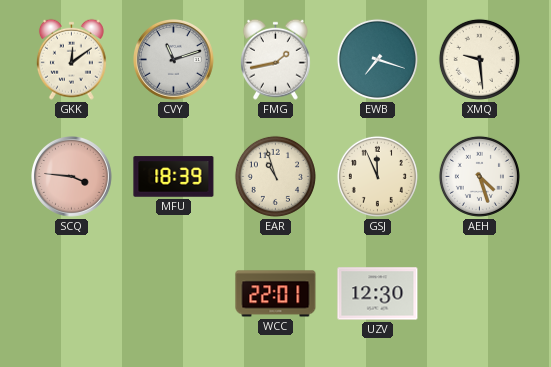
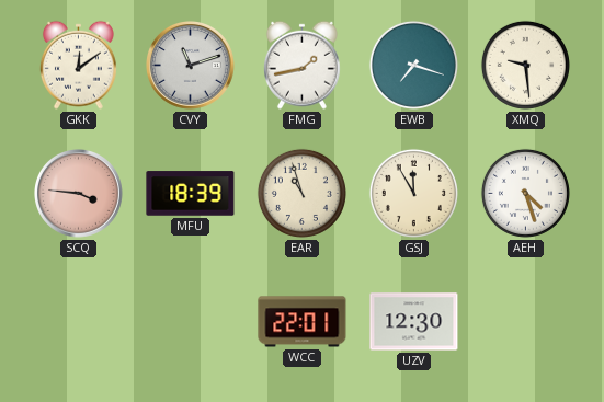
GSJ: 11:56 -> 11:55 (413, 193)
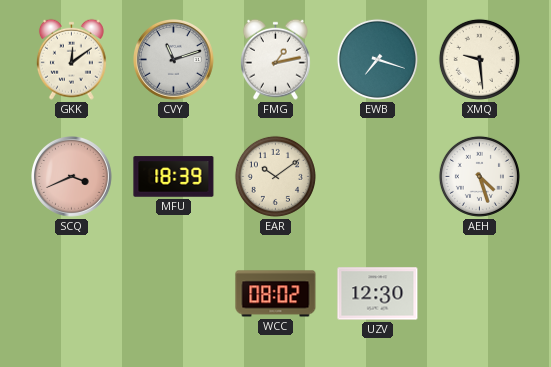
FMG: 1:43 -> 1:13 (275, 59)
SCQ: 3:46 -> 3:41 (72, 177)
EAR: 10:57 -> 10:09 (275, 176)
GSJ: 11:55 -> none (413, 193)
WCC: 22:01 -> 08:02 (276, 294)
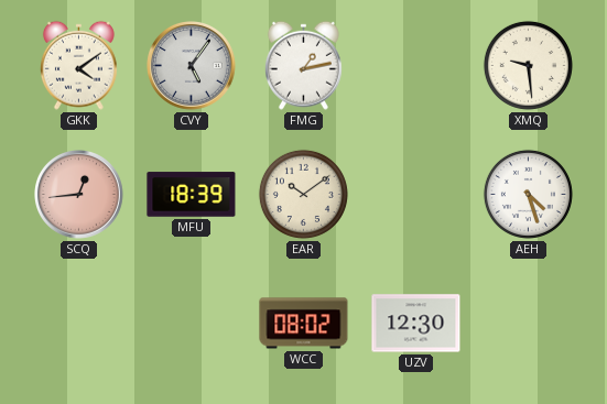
GKK: 12:09 -> 4:09 (78, 65)
CVY: 11:12 -> 5:06 (192, 66)
EWB: 7:18 -> none (377, 59)
SCQ: 3:41 -> 12:44 (79, 195)
